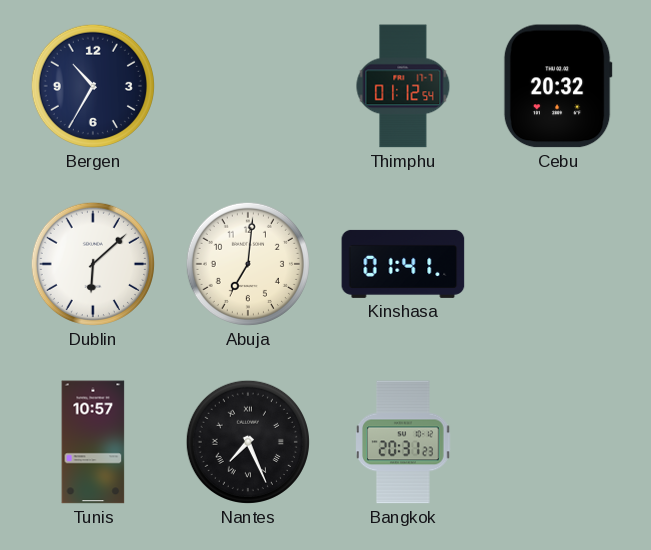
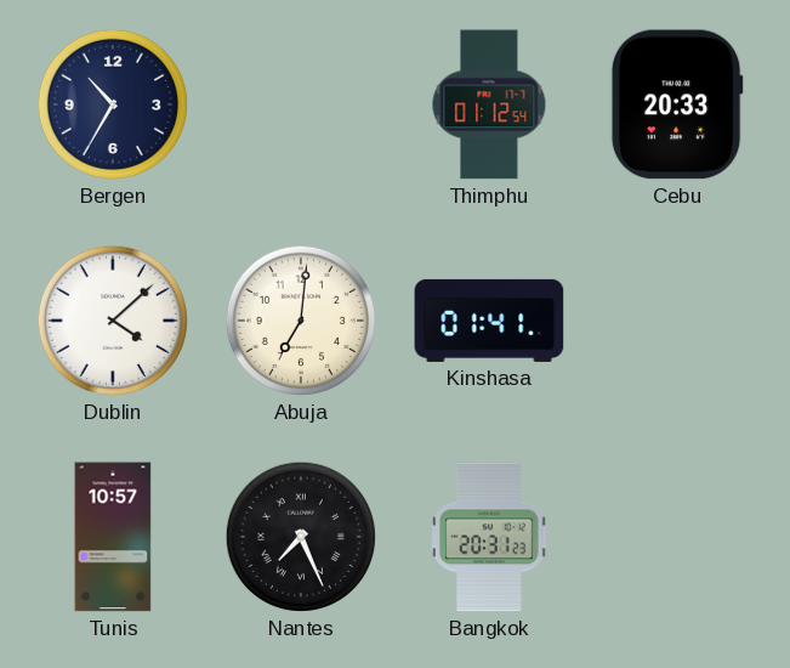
Cebu: 20:32 -> 20:33 (677, 104)
Dublin: 6:08 -> 4:08 (113, 321)
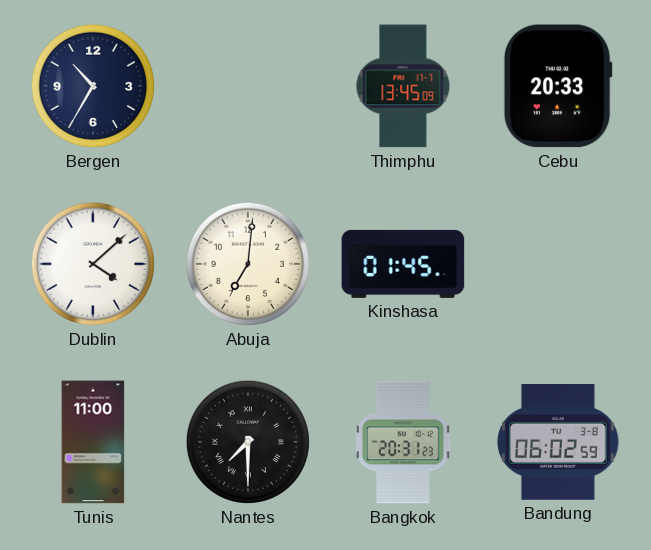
Thimphu: 01:12 -> 13:45 (403, 86)
Kinshasa: 01:41 -> 01:45 (403, 264)
Tunis: 10:57 -> 11:00 (93, 442)
Nantes: 7:26 -> 7:30 (248, 442)
Bandung: none -> 06:02 (559, 442)
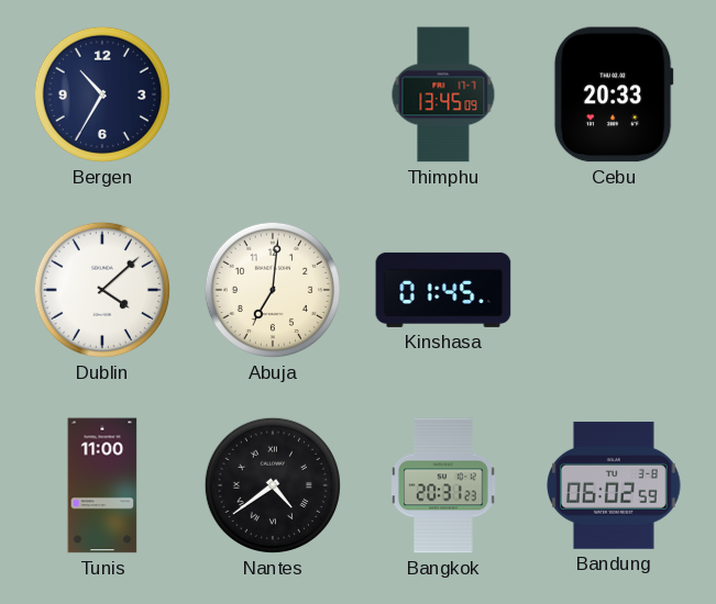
Nantes: 7:30 -> 4:39 (273, 485)
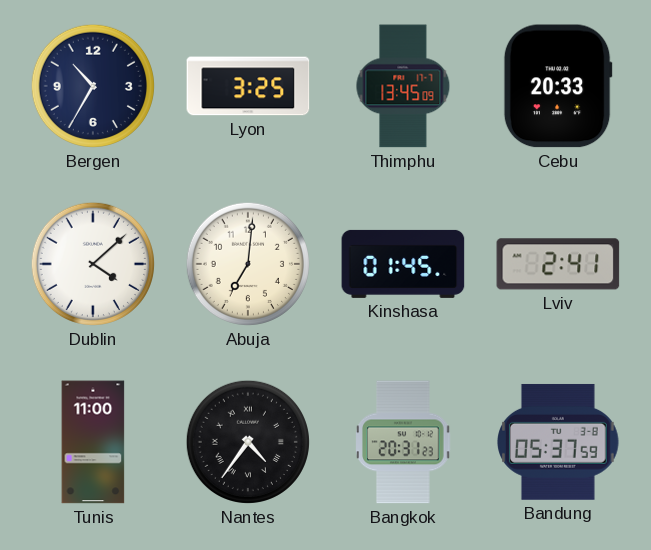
Lyon: none -> 3:25 (248, 86)
Lviv: none -> 2:41 (558, 264)
Nantes: 4:39 -> 4:36 (248, 442)
Bandung: 06:02 -> 05:37 (559, 442)
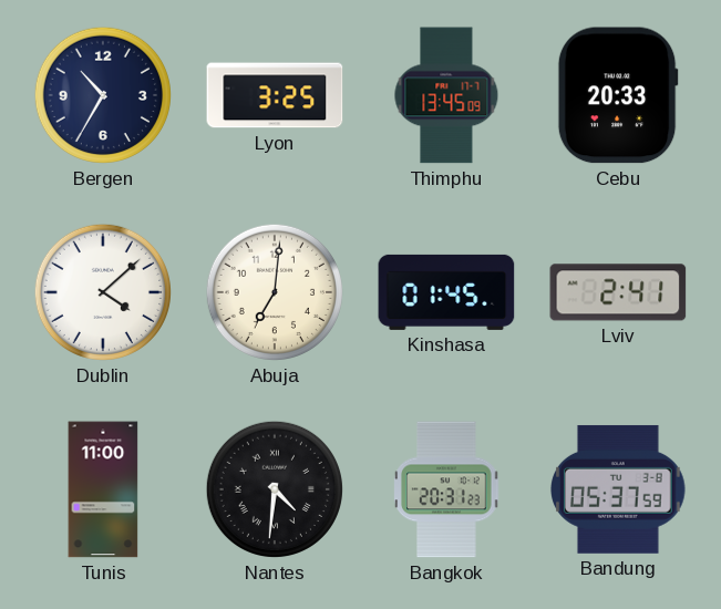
Nantes: 4:36 -> 4:31 (275, 489)
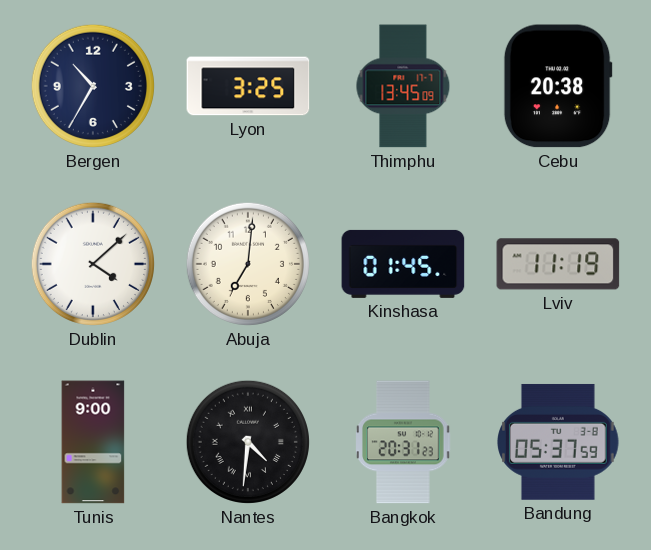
Cebu: 20:33 -> 20:38 (558, 86)
Lviv: 2:41 -> 11:19 (558, 264)
Tunis: 11:00 -> 9:00 (93, 442)
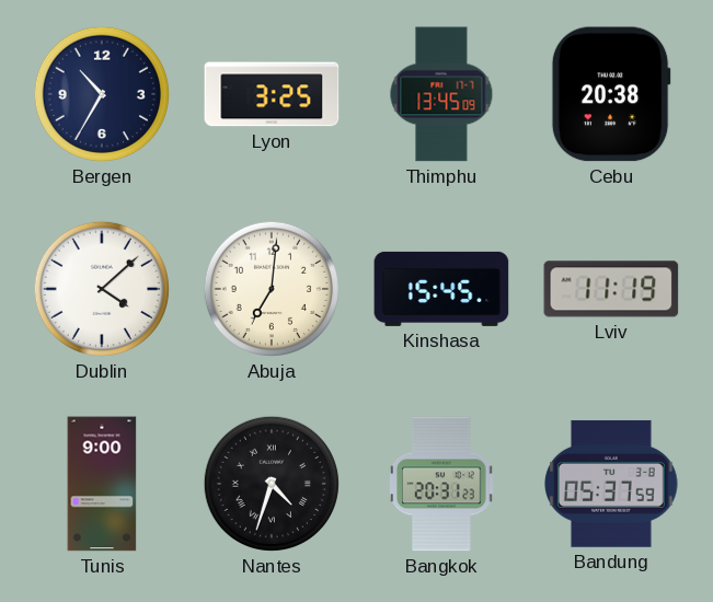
Kinshasa: 01:45 -> 15:45 (441, 289)
Nantes: 4:31 -> 4:33 (272, 484)
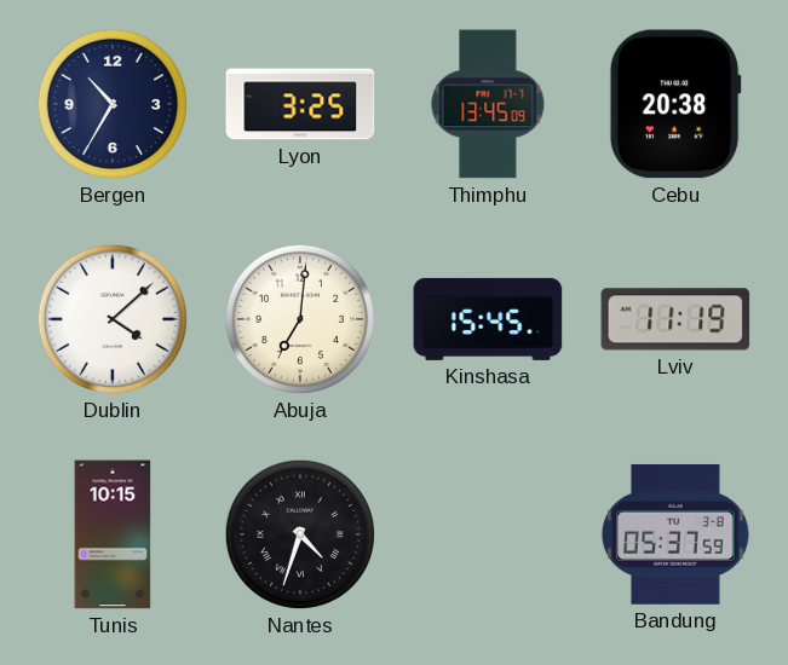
Tunis: 9:00 -> 10:15 (113, 534)
Bangkok: 20:31 -> none (441, 484)
